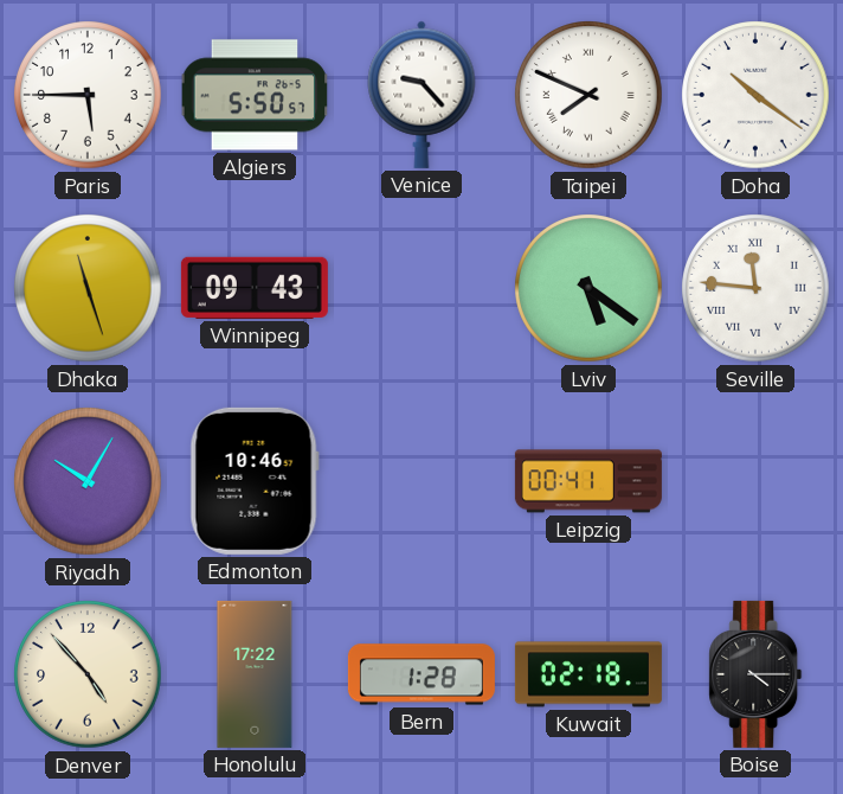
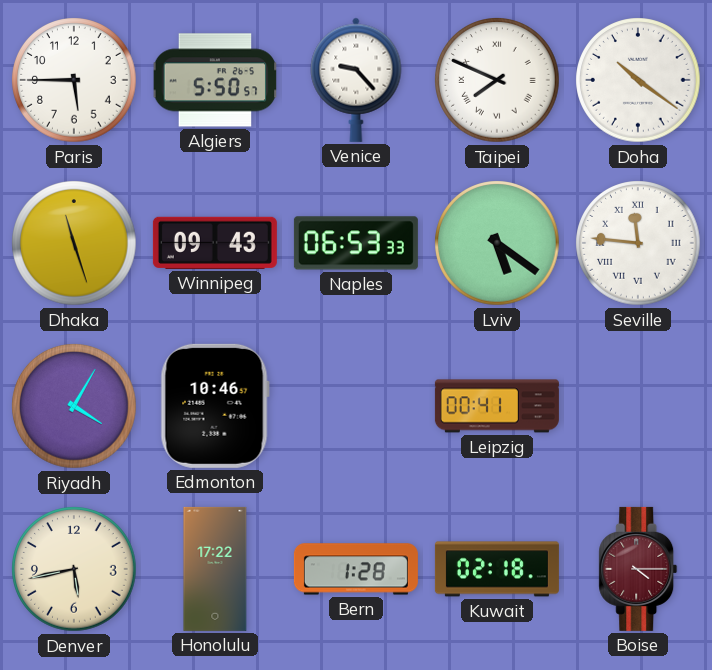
Naples: none -> 06:53 (356, 243)
Riyadh: 10:05 -> 4:05 (74, 406)
Denver: 4:53 -> 5:43 (74, 569)
Boise dial: black -> burgundy (638, 569)
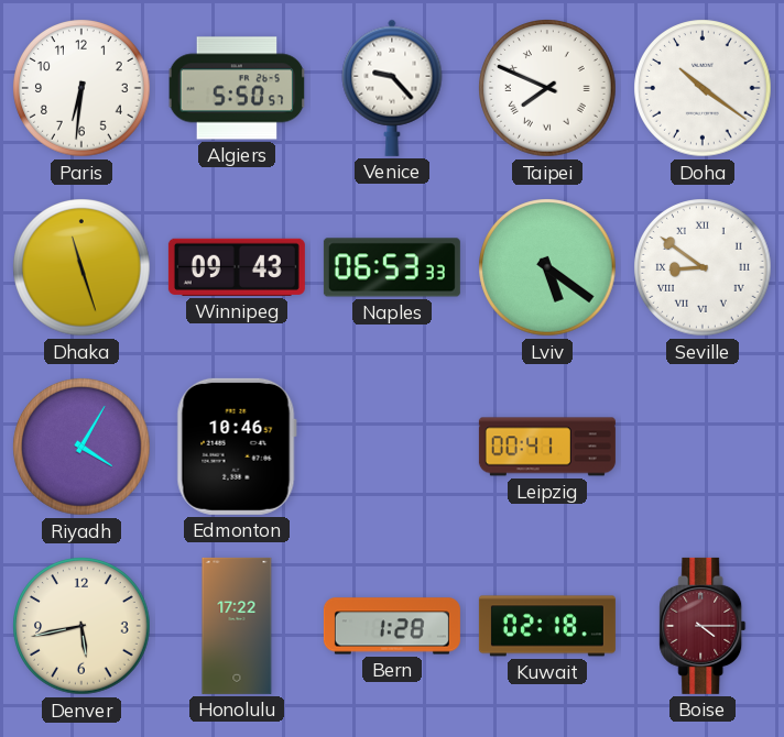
Paris: 5:45 -> 6:31 (81, 88)
Seville: 11:46 -> 8:51 (703, 267)
